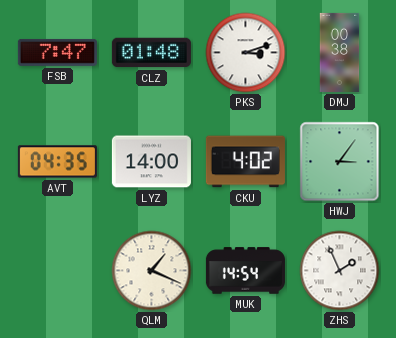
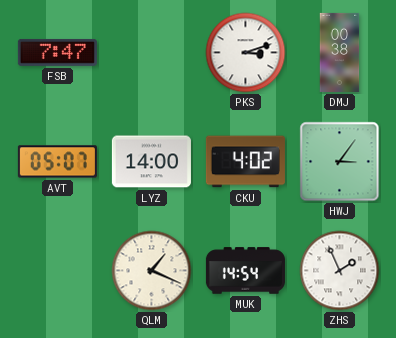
CLZ: 01:48 -> none (151, 53)
AVT: 04:35 -> 05:07 (57, 162)
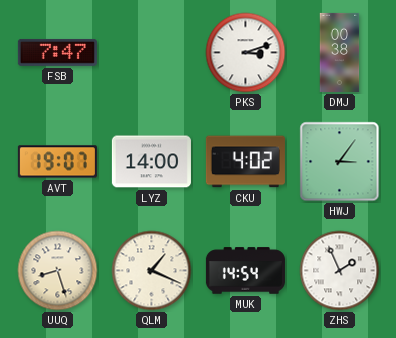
AVT: 05:07 -> 19:07 (57, 162)
UUQ: none -> 8:27 (58, 271)
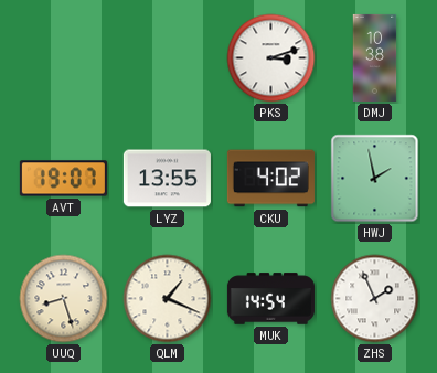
FSB: 7:47 -> none (57, 52)
DMJ: 00:38 -> 10:38 (375, 57)
LYZ: 14:00 -> 13:55 (167, 179)
HWJ: 3:06 -> 1:58 (375, 179)
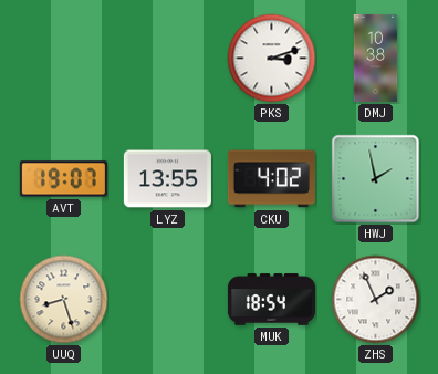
QLM: 1:19 -> none (168, 299)
MUK: 14:54 -> 18:54 (271, 300)
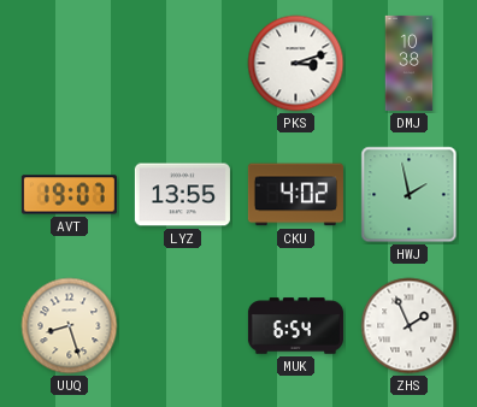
MUK: 18:54 -> 6:54 (295, 326)
